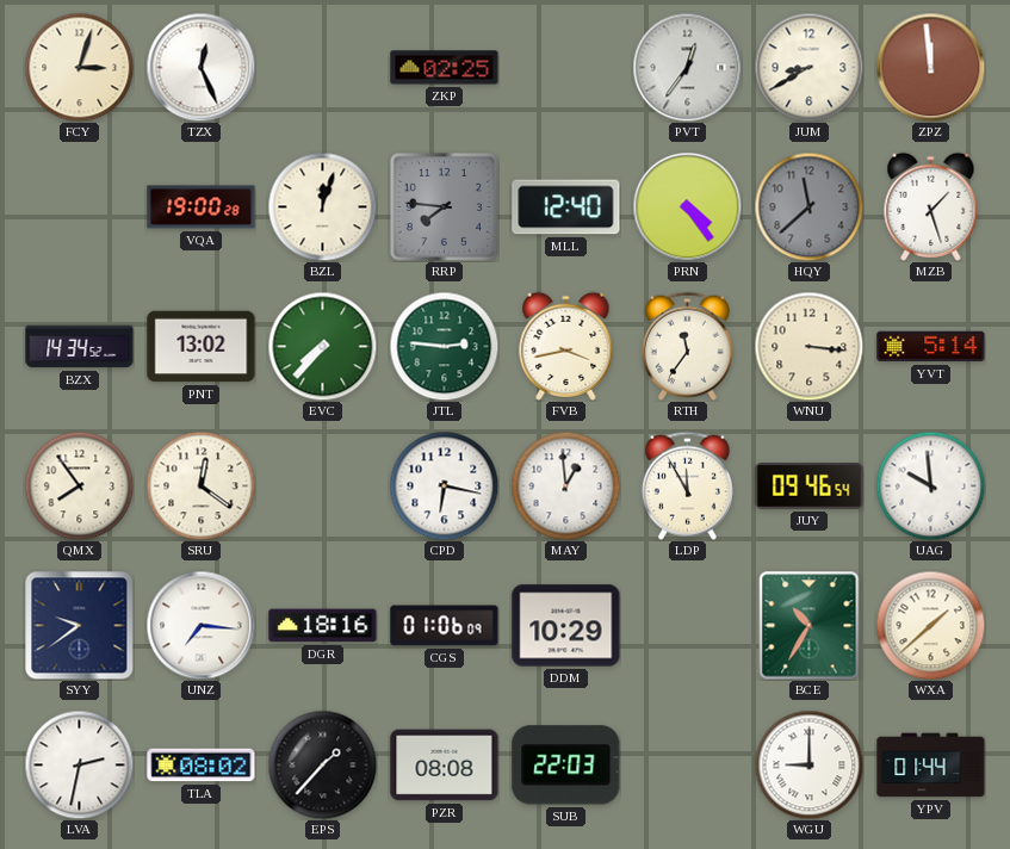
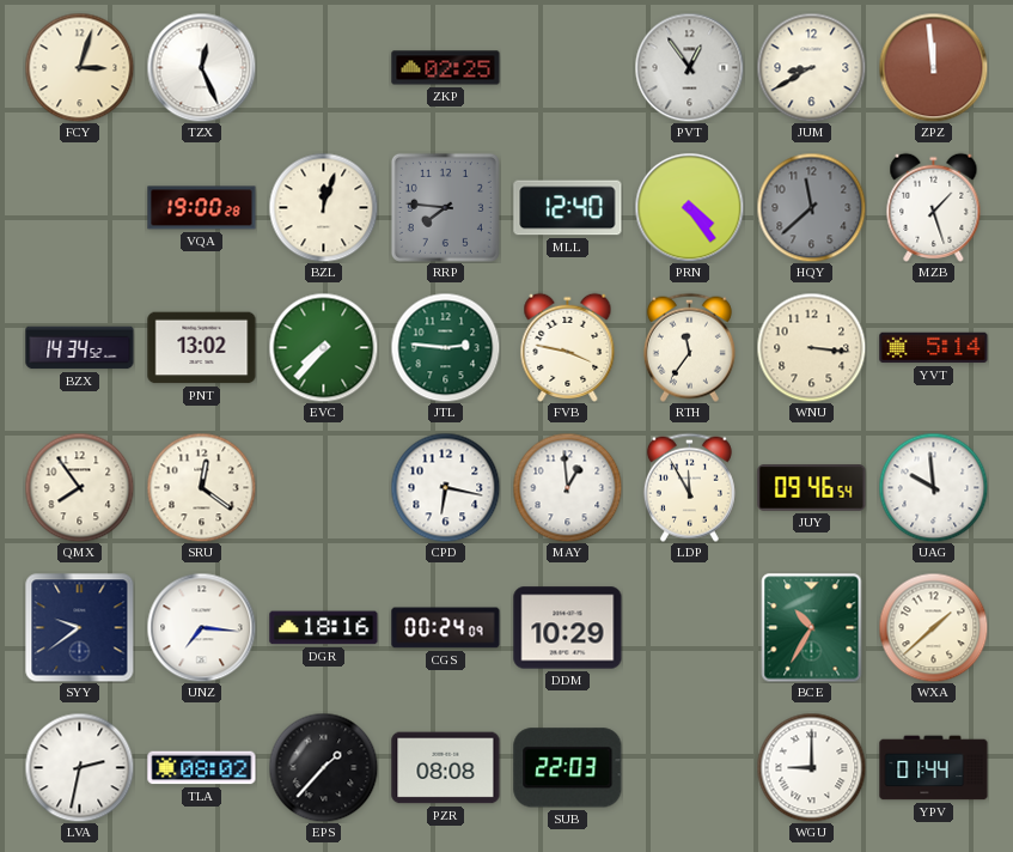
PVT: 12:36 -> 12:54 (689, 67)
FVB: 3:43 -> 3:47 (568, 347)
CGS: 01:06 -> 00:24 (446, 628)
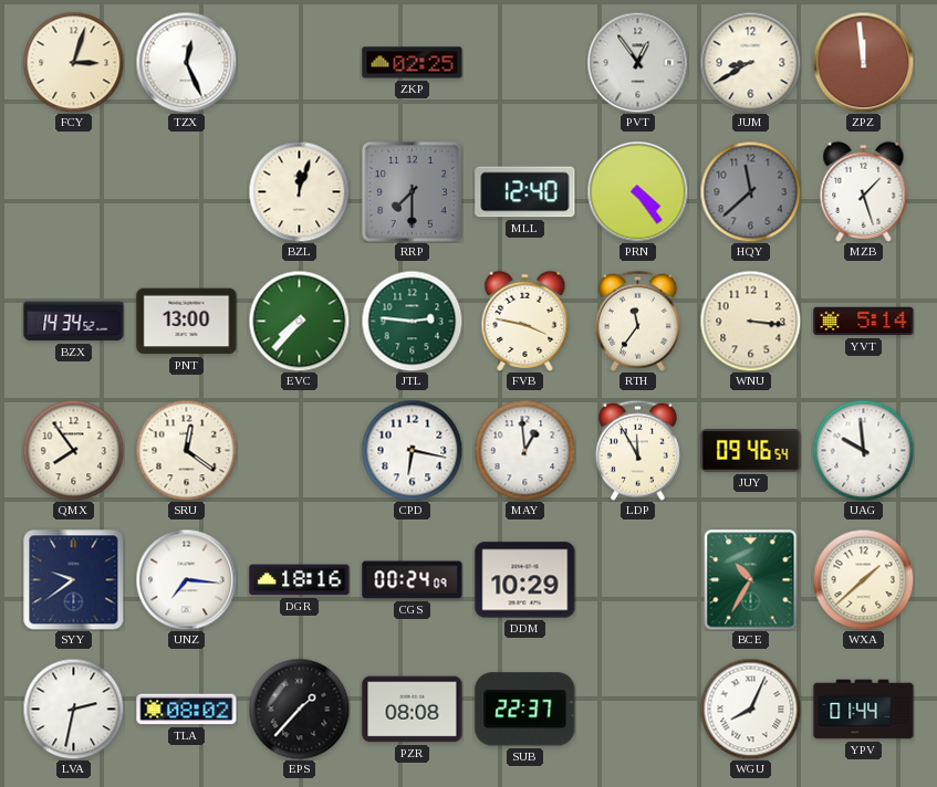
VQA: 19:00 -> none (202, 208)
RRP: 7:46 -> 7:30 (412, 191)
PNT: 13:02 -> 13:00 (187, 322)
SUB: 22:03 -> 22:37 (525, 710)
WGU: 9:00 -> 8:04 (750, 709)
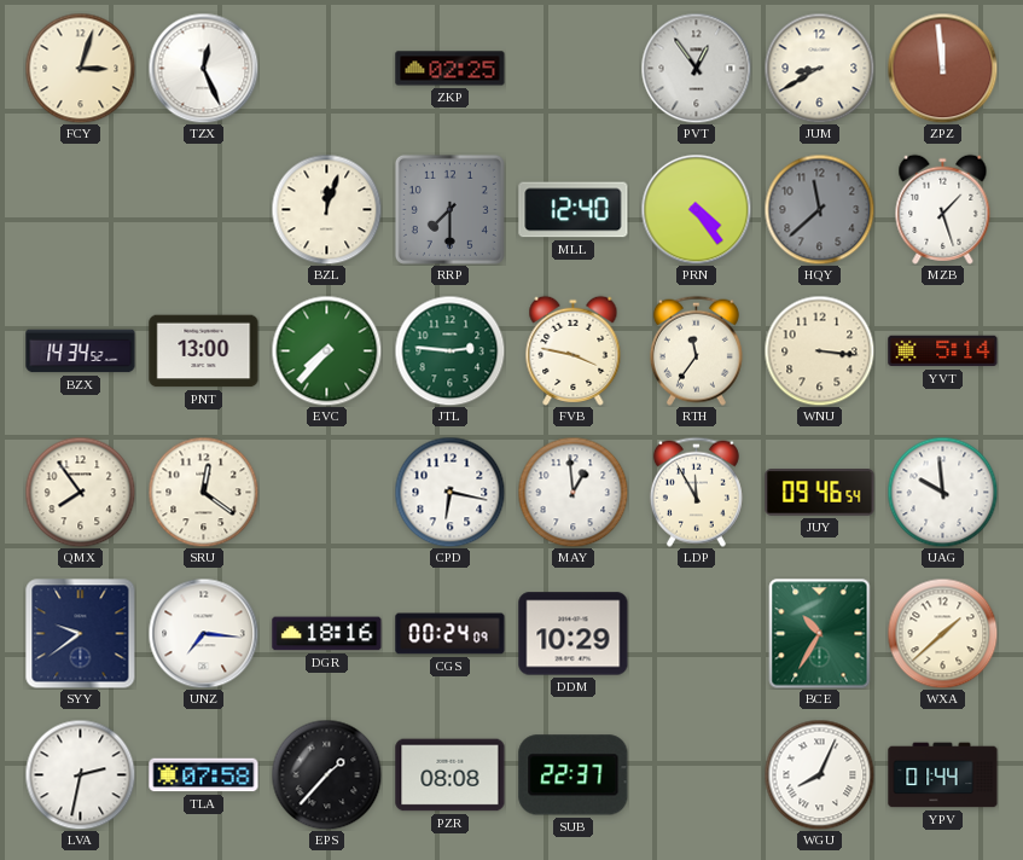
TLA: 08:02 -> 07:58 (204, 775)
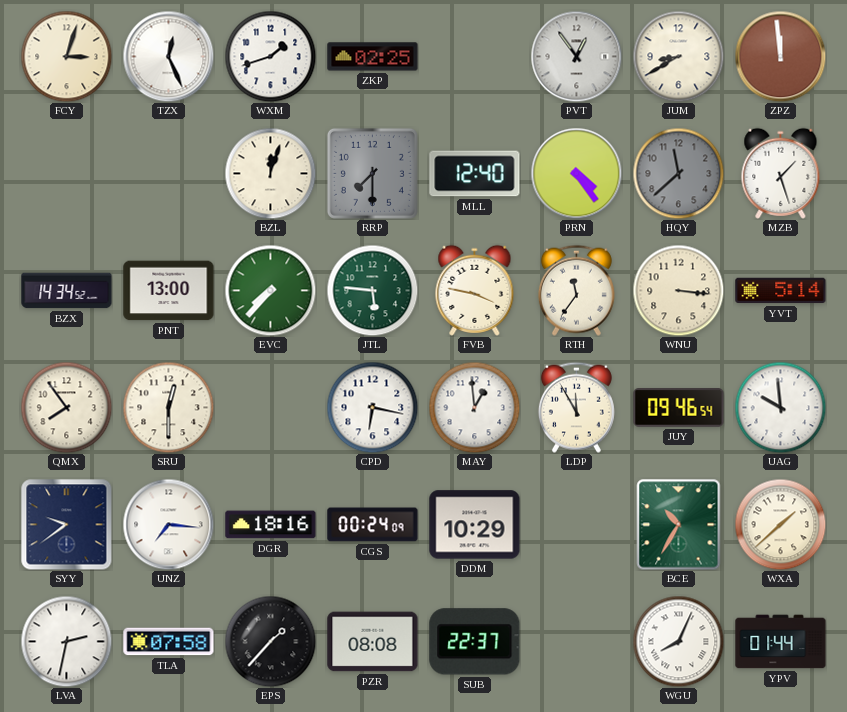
WXM: none -> 1:42 (270, 56)
JTL: 2:46 -> 5:46 (372, 290)
SRU: 12:21 -> 12:30 (168, 407)
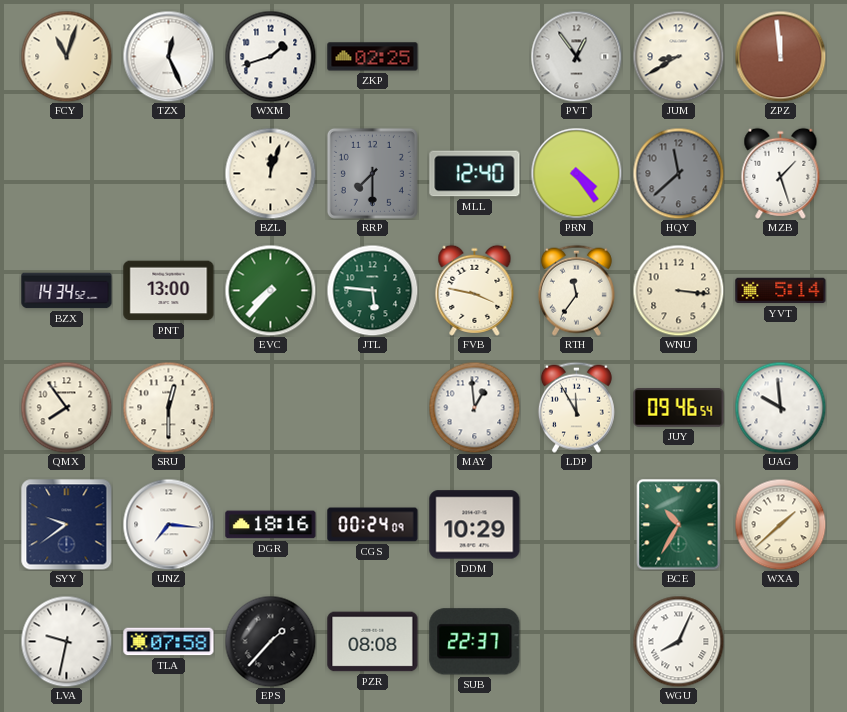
FCY: 3:03 -> 11:03 (66, 56)
CPD: 6:17 -> none (372, 407)
LVA: 2:32 -> 9:32 (66, 641)
YPV: 01:44 -> none (781, 642)
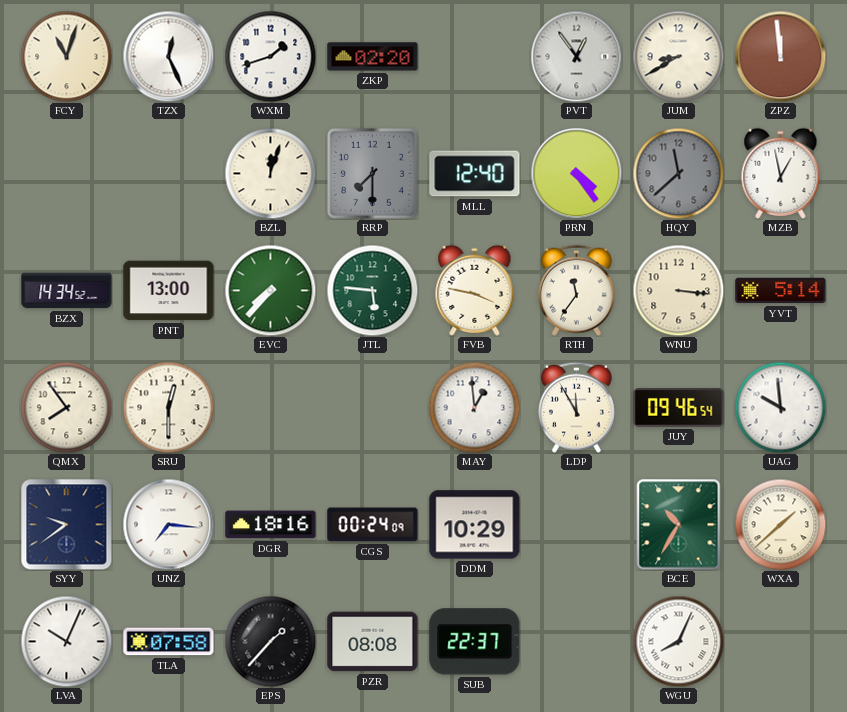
ZKP: 02:25 -> 02:20 (373, 57)
MZB: 1:27 -> 12:58 (781, 173)
LVA: 9:32 -> 10:04 (66, 641)
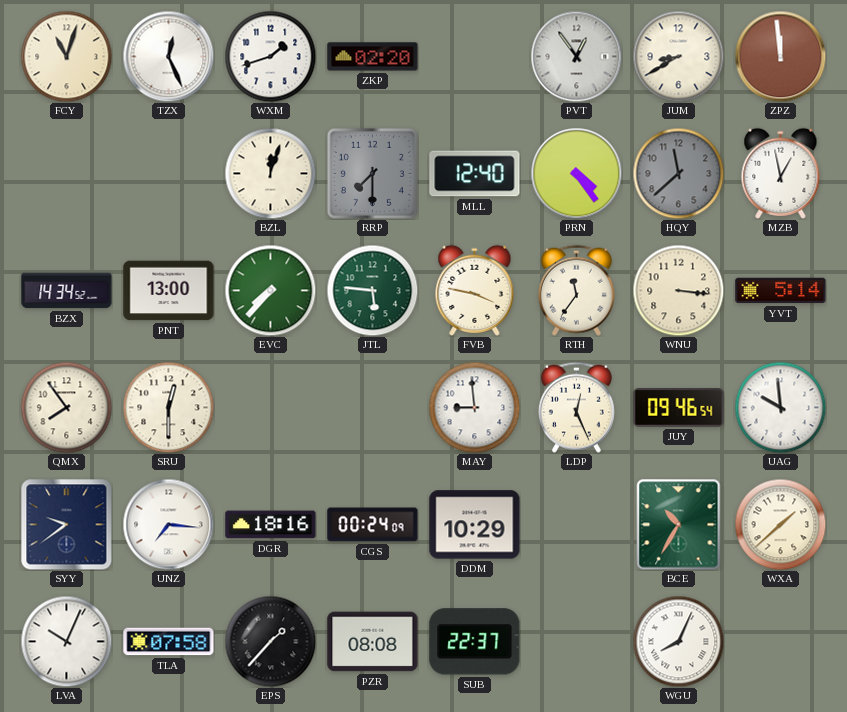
MAY: 12:59 -> 8:59 (474, 407)
LDP: 11:55 -> 12:26 (576, 407)
